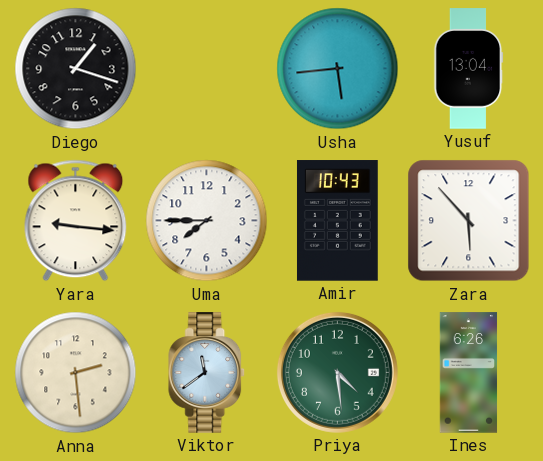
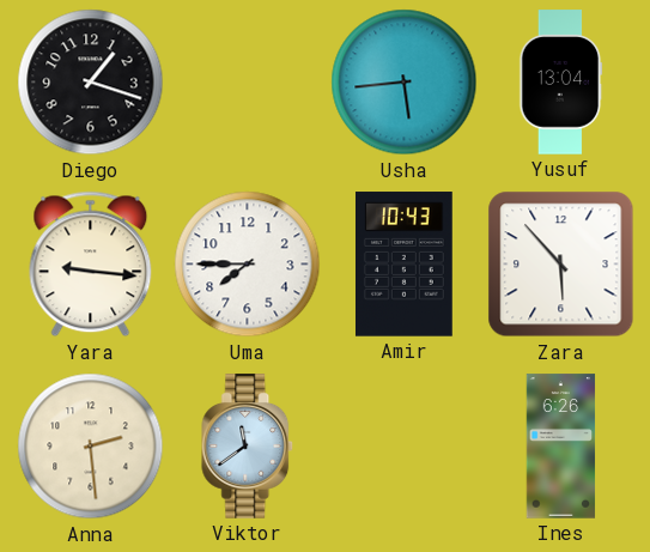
Priya: 4:29 -> none (337, 372)
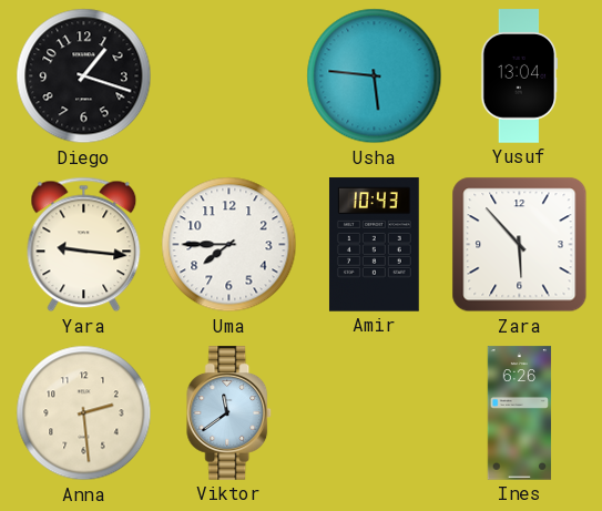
Usha: 5:44 -> 5:46 (375, 76)
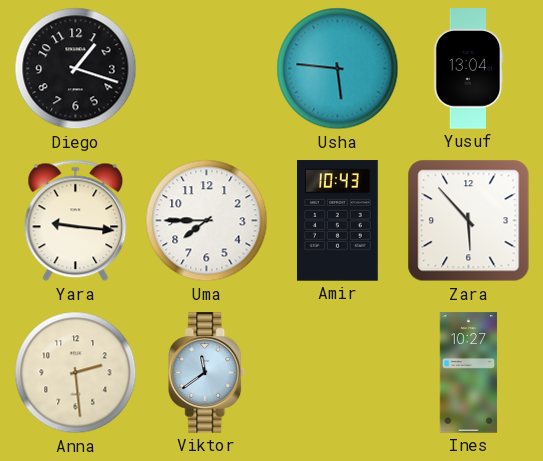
Ines: 6:26 -> 10:27 (469, 373)
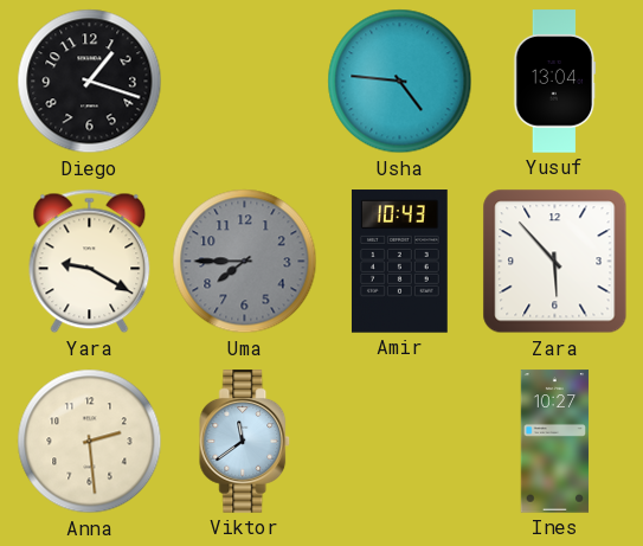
Usha: 5:46 -> 4:46 (400, 82)
Yara: 9:16 -> 9:20 (90, 262)
Uma dial: white -> grey (245, 262)
